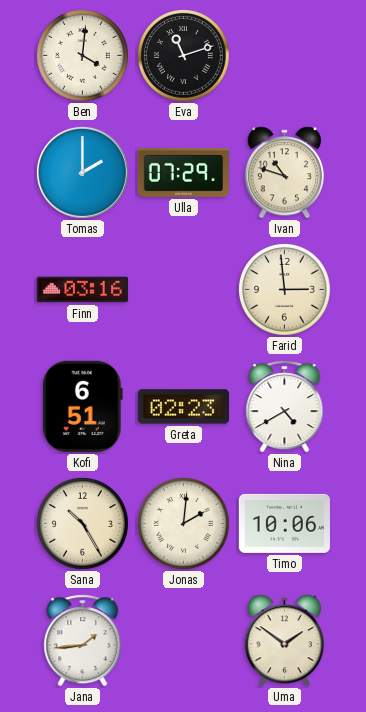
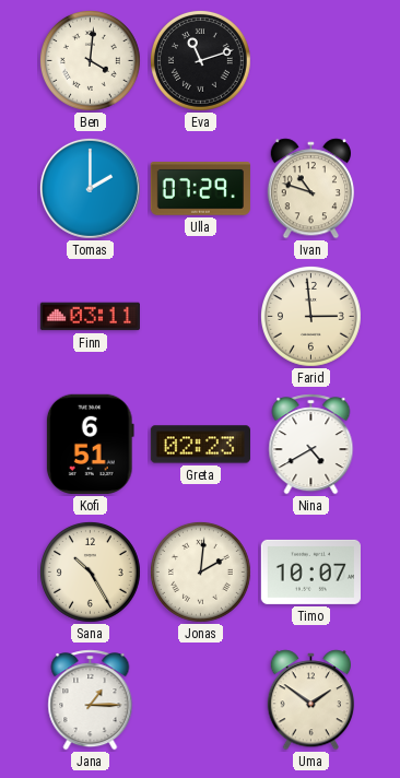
Finn: 03:16 -> 03:11 (90, 317)
Timo: 10:06 -> 10:07 (310, 571)
Jana: 1:44 -> 1:15 (91, 700)
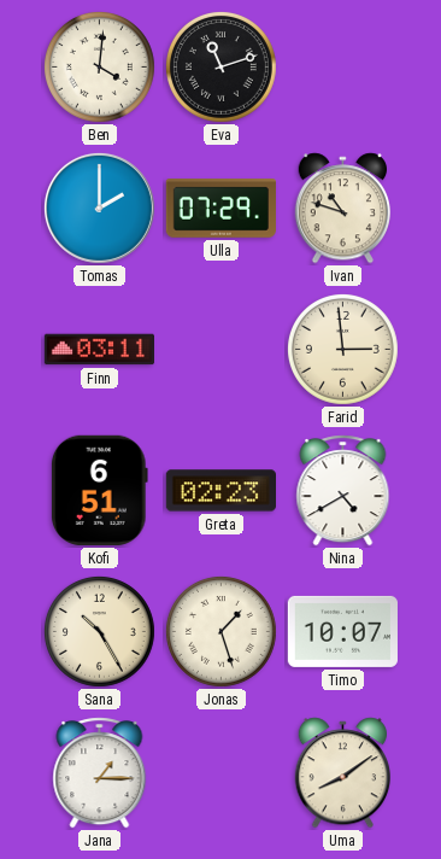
Jonas: 2:01 -> 1:27 (220, 631)
Uma: 1:51 -> 8:09 (343, 773)
